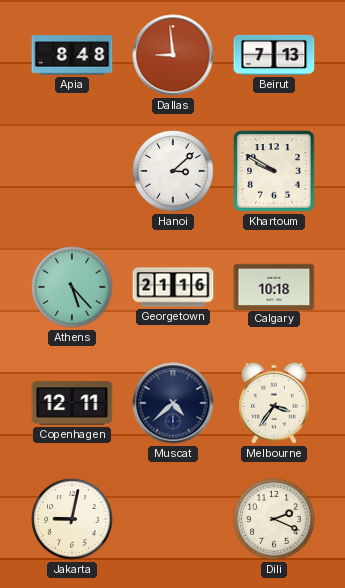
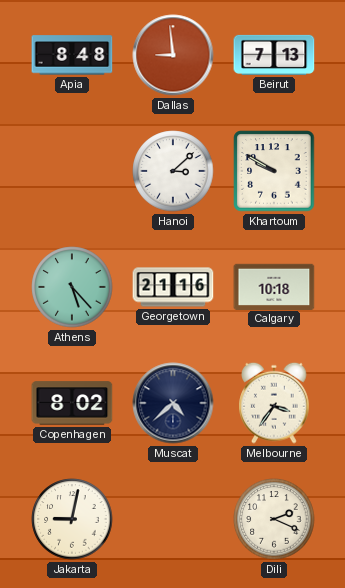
Copenhagen: 12:11 -> 8:02 (72, 403)
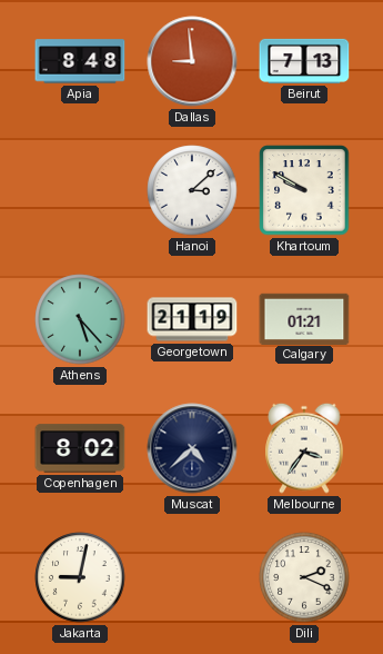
Georgetown: 21:16 -> 21:19 (192, 319)
Calgary: 10:18 -> 01:21 (304, 318)
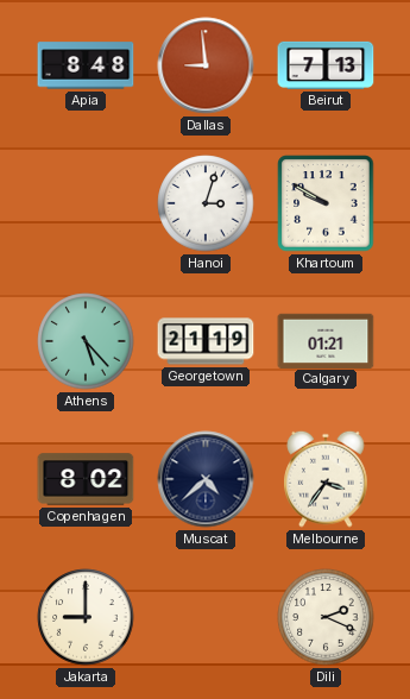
Hanoi: 3:08 -> 3:03 (206, 203)
Jakarta: 9:02 -> 9:00 (86, 617)
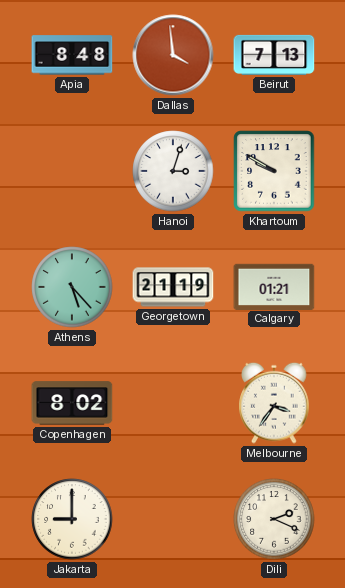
Dallas: 8:59 -> 3:59 (173, 55)
Muscat: 4:38 -> none (206, 479)
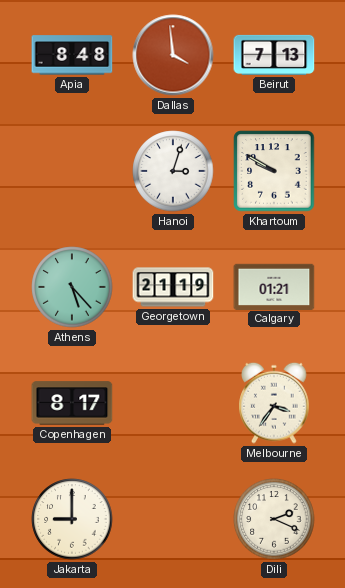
Copenhagen: 8:02 -> 8:17 (72, 403)
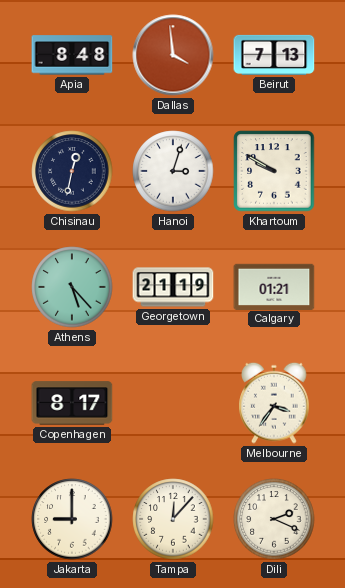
Chisinau: none -> 12:32 (72, 171)
Tampa: none -> 12:07 (173, 519)
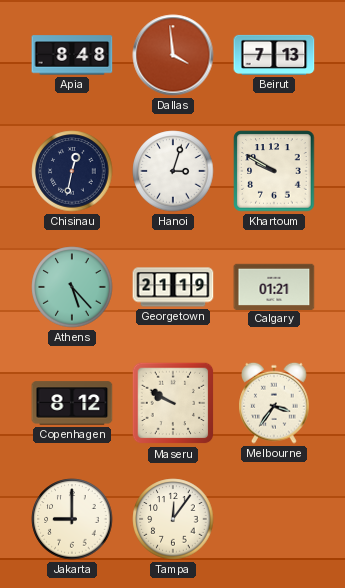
Copenhagen: 8:17 -> 8:12 (72, 403)
Maseru: none -> 9:50 (173, 403)
Tampa: 12:07 -> 12:06 (173, 519)
Dili: 2:19 -> none (274, 519)
